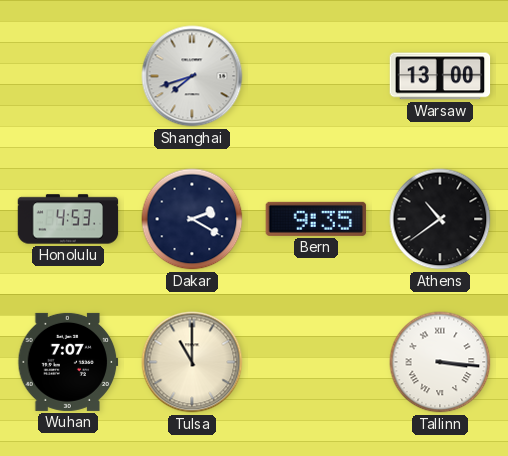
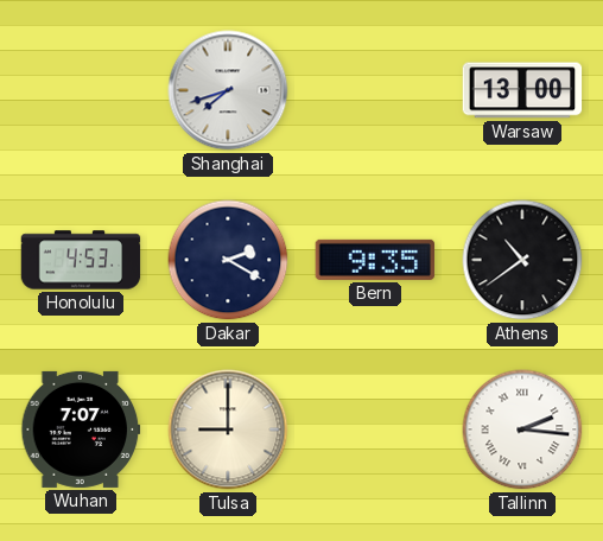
Tulsa: 11:00 -> 9:00 (228, 429)
Tallinn: 3:16 -> 2:16 (522, 429)
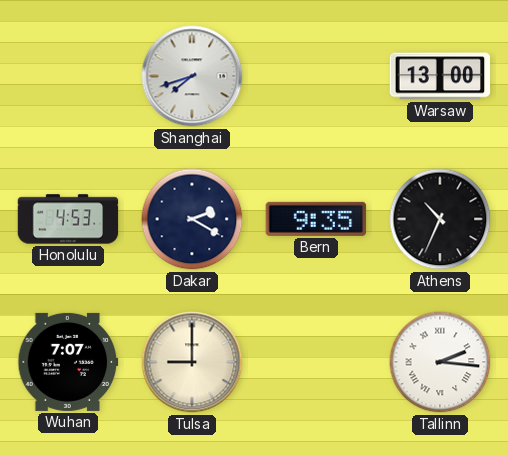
Athens: 10:39 -> 10:34 (440, 219)
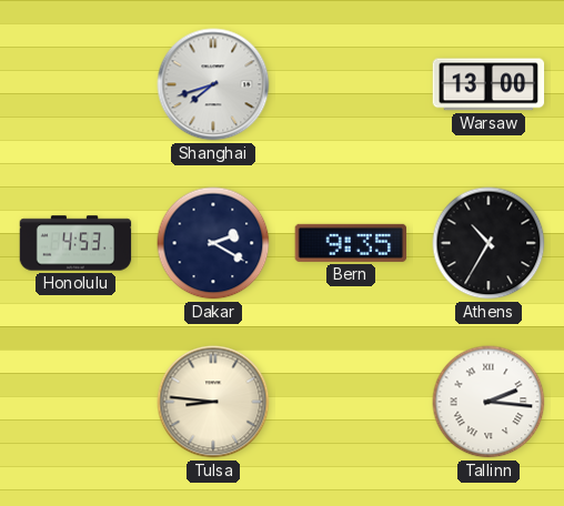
Athens: 10:34 -> 10:35 (489, 243)
Wuhan: 7:07 -> none (68, 362)
Tulsa: 9:00 -> 8:46 (213, 402)
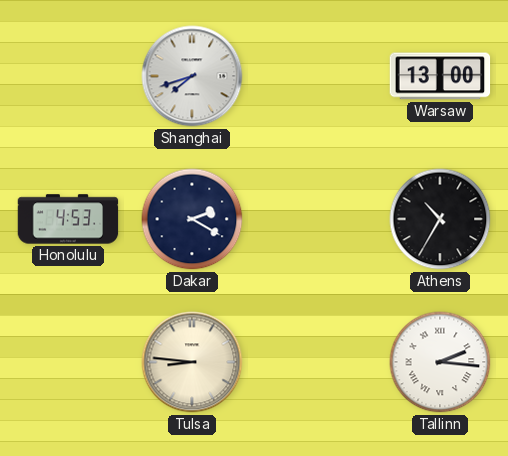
Bern: 9:35 -> none (351, 243)
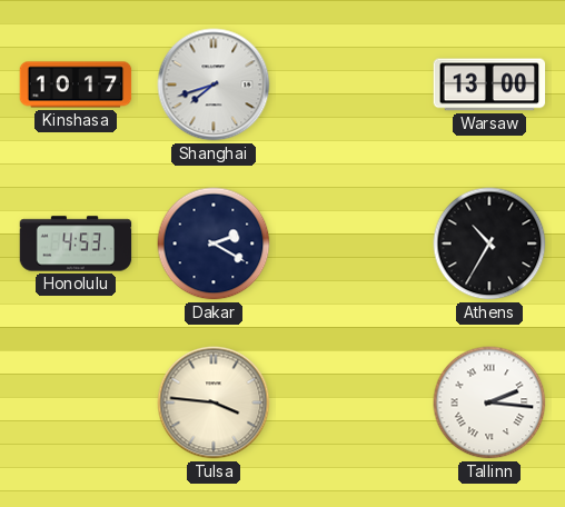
Kinshasa: none -> 10:17 (76, 84)
Tulsa: 8:46 -> 3:46 (214, 402)
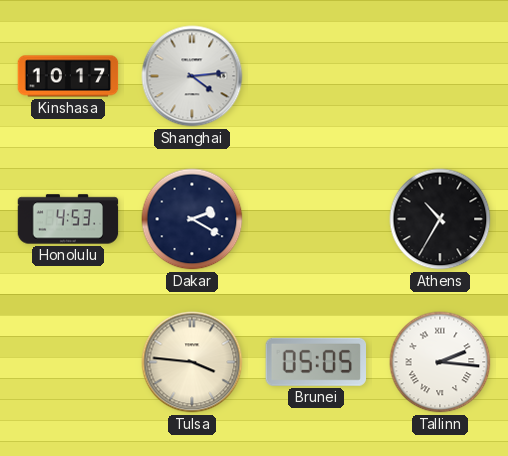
Shanghai: 7:42 -> 4:14 (192, 76)
Warsaw: 13:00 -> none (489, 84)
Brunei: none -> 05:05 (315, 362)
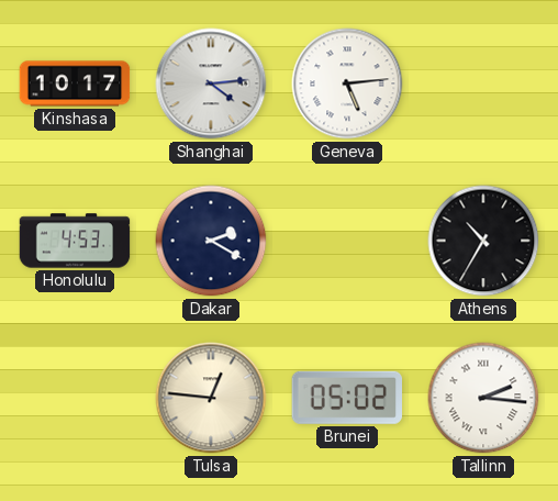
Geneva: none -> 5:14 (347, 83)
Tulsa: 3:46 -> 12:46 (211, 398)
Brunei: 05:05 -> 05:02 (346, 398)
